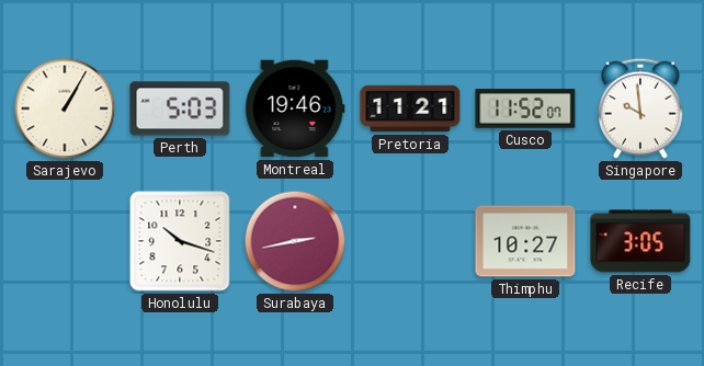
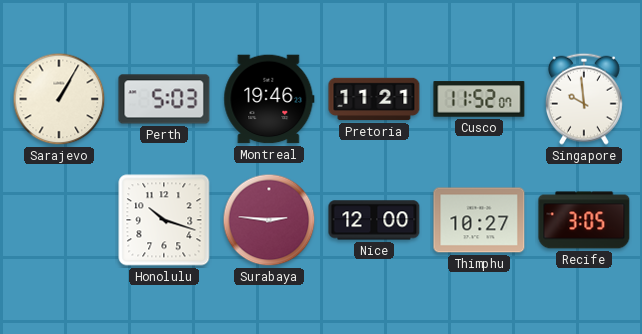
Surabaya: 2:43 -> 2:46 (269, 220)
Nice: none -> 12:00 (374, 220)
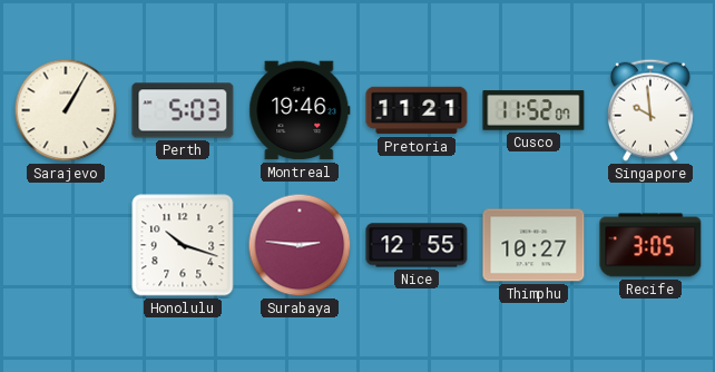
Nice: 12:00 -> 12:55 (417, 245)
